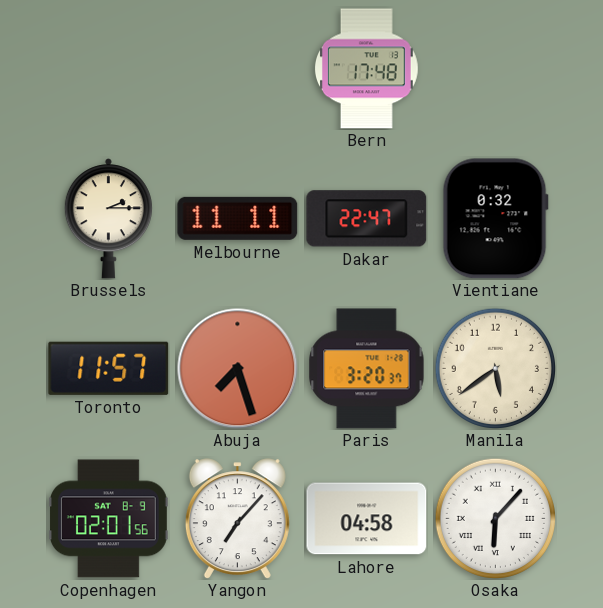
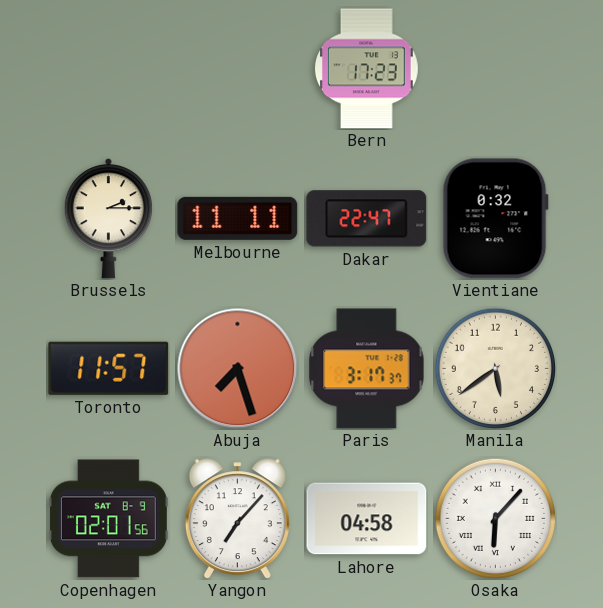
Bern: 17:48 -> 17:23 (366, 69)
Paris: 3:20 -> 3:17 (367, 369)
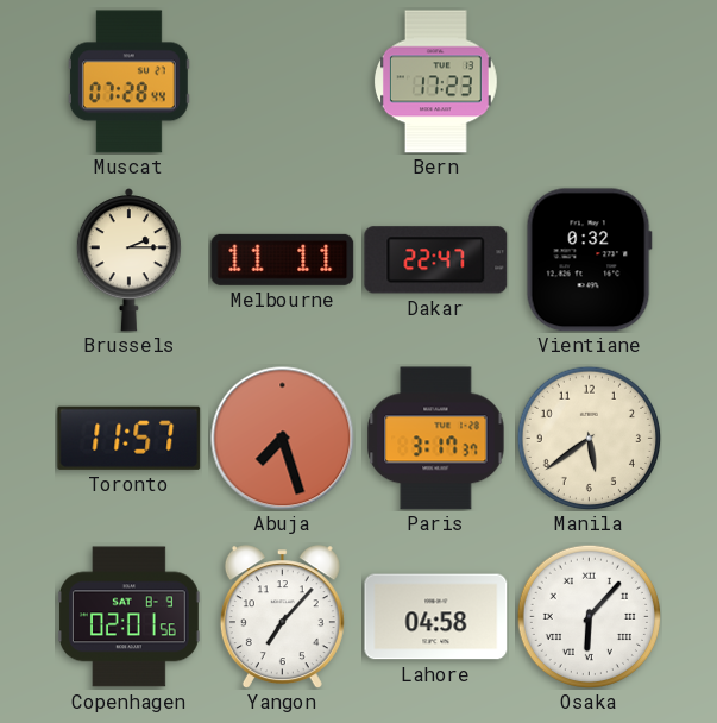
Muscat: none -> 07:28 (128, 82)
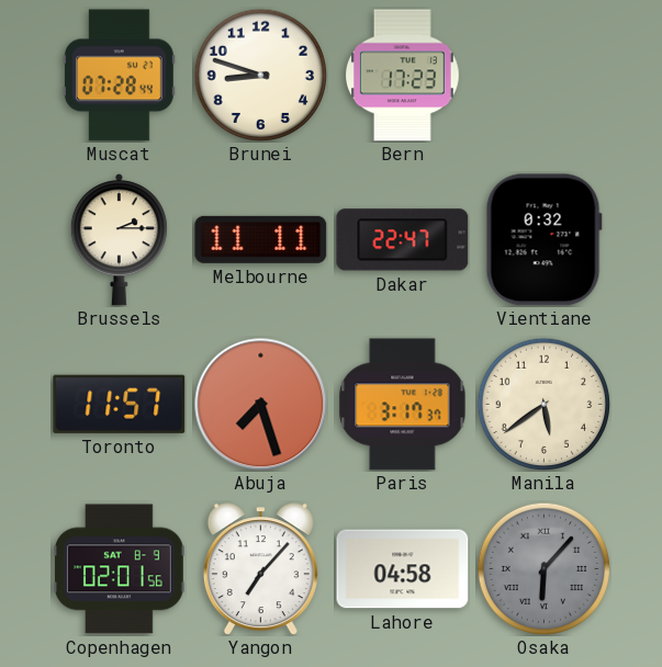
Brunei: none -> 8:48 (260, 75)
Osaka dial: white -> grey (543, 568)
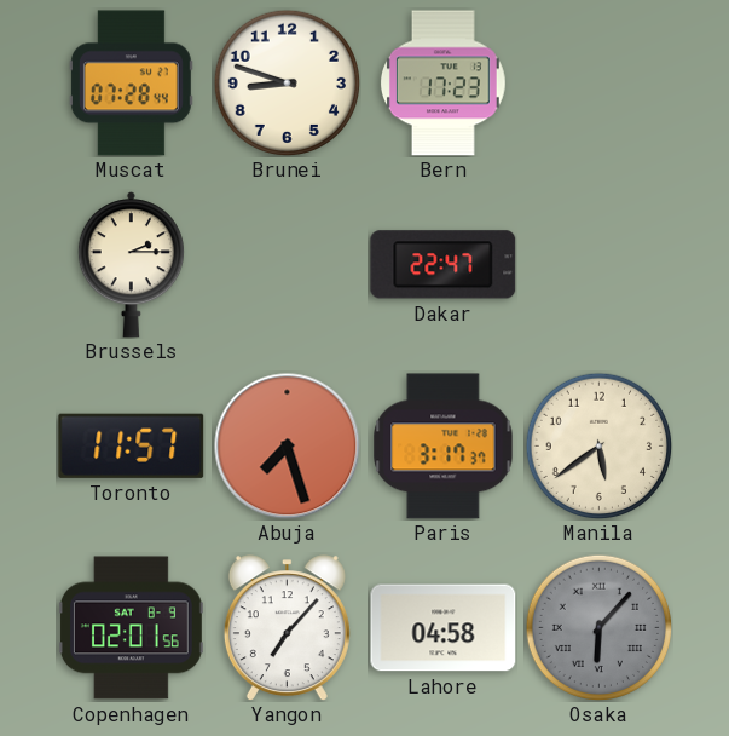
Melbourne: 11:11 -> none (261, 239)
Vientiane: 0:32 -> none (543, 240)
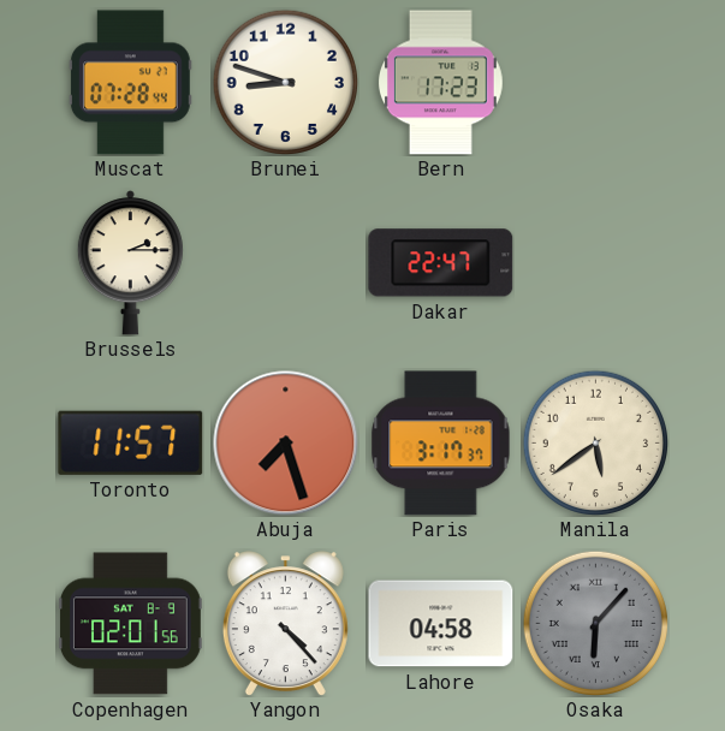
Yangon: 7:07 -> 4:23 (285, 624)
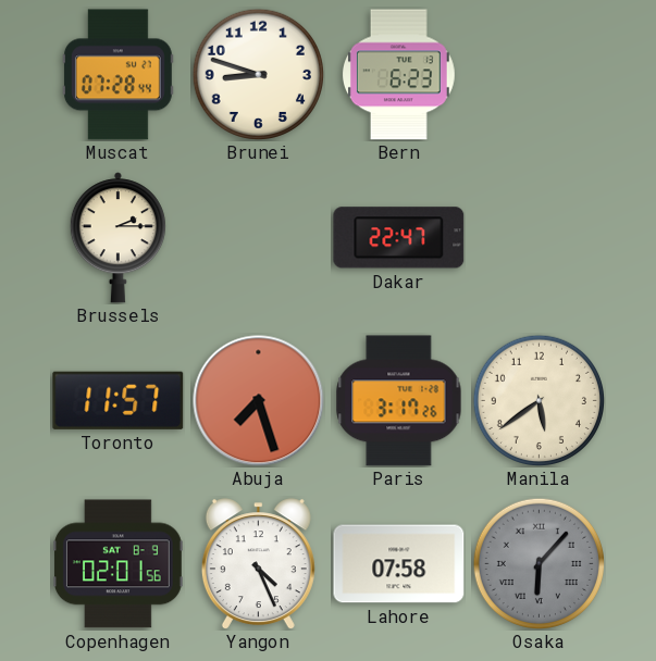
Bern: 17:23 -> 6:23 (398, 75)
Paris: 3:17:37 -> 3:17:26 (399, 401)
Yangon: 4:23 -> 4:26 (258, 564)
Lahore: 04:58 -> 07:58 (399, 564)
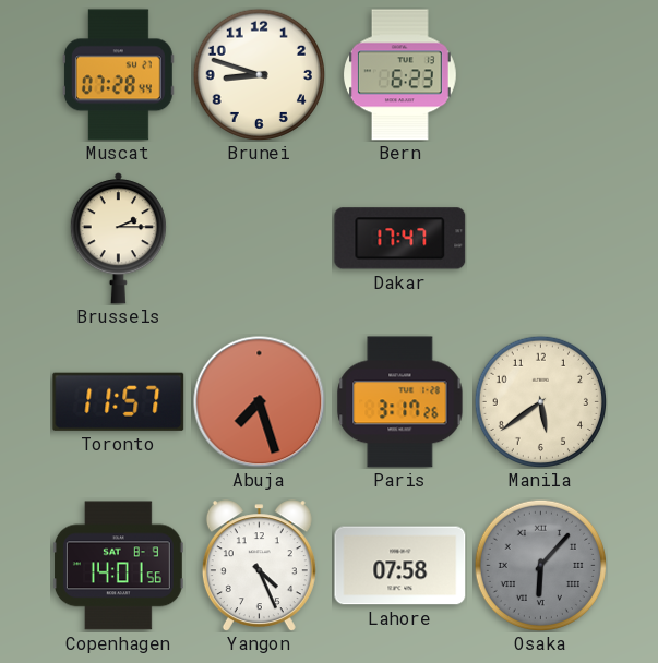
Dakar: 22:47 -> 17:47 (400, 239)
Copenhagen: 02:01 -> 14:01 (118, 566)
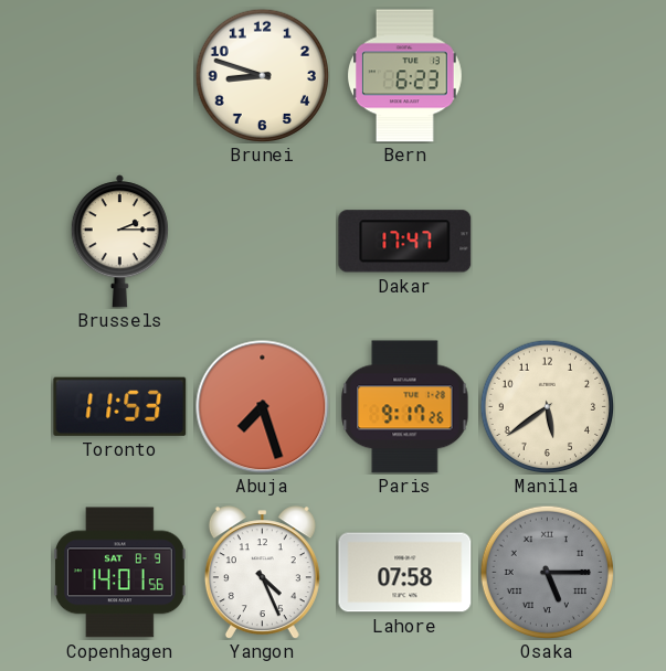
Muscat: 07:28 -> none (118, 75)
Toronto: 11:57 -> 11:53 (120, 406)
Paris: 3:17 -> 9:17 (405, 407)
Osaka: 6:07 -> 5:15 (547, 572)
